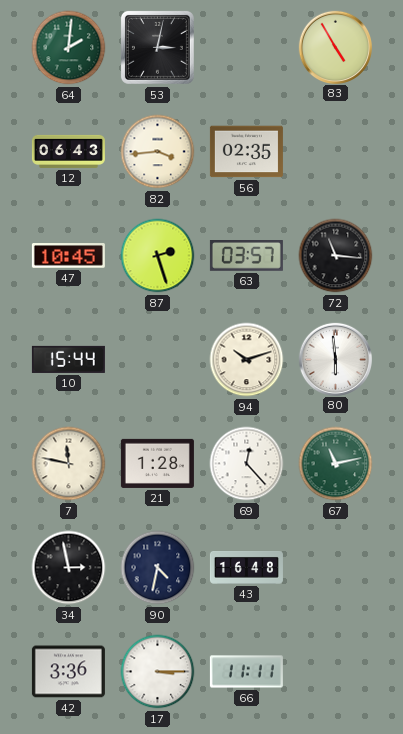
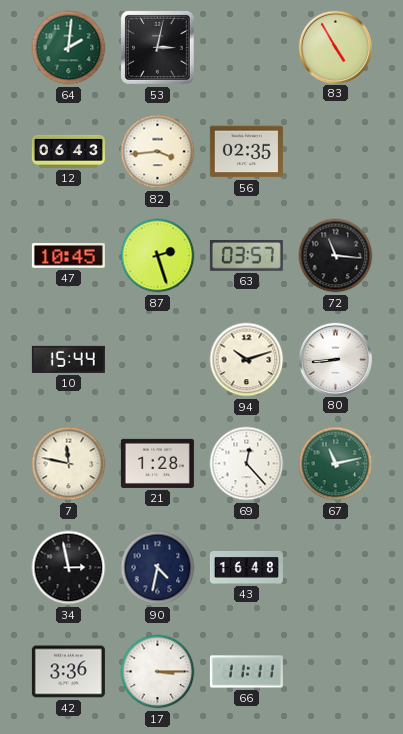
80: 5:59 -> 8:44 (335, 359)
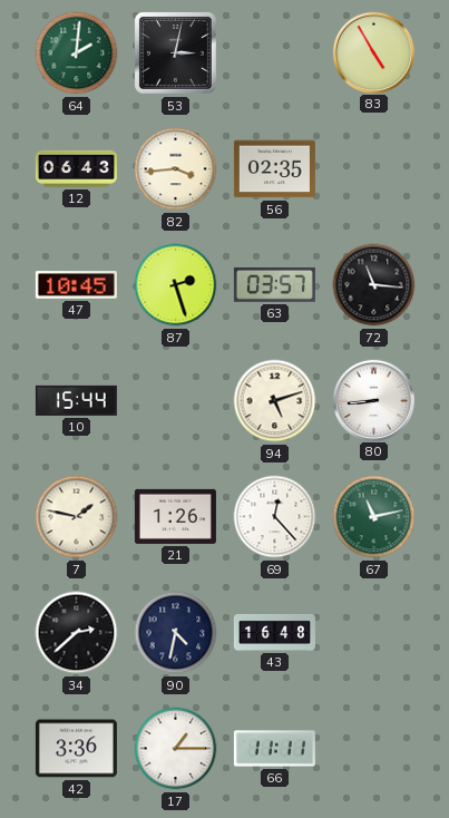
94: 10:12 -> 5:12 (275, 401)
7: 11:47 -> 1:47 (77, 517)
21: 1:28 -> 1:26 (175, 516)
34: 2:58 -> 2:38 (77, 633)
17: 3:15 -> 1:15 (176, 749)
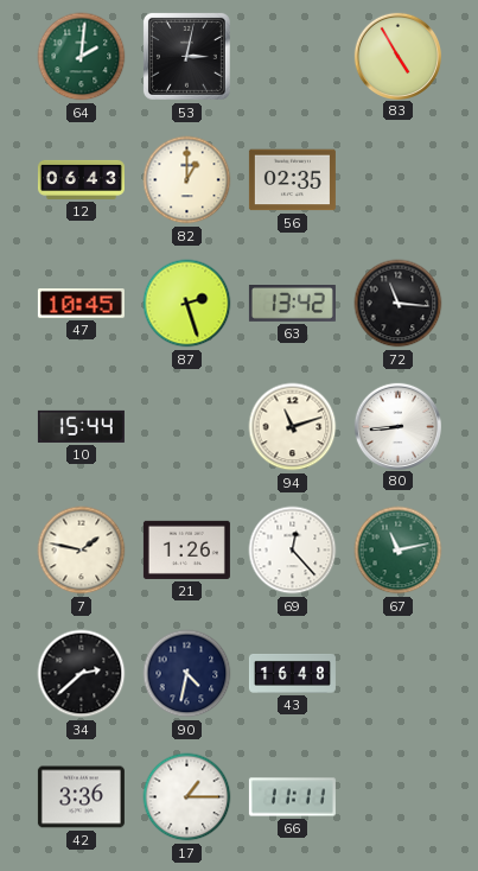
82: 3:44 -> 1:00 (187, 180)
63: 03:57 -> 13:42 (292, 304)
94: 5:12 -> 11:12 (293, 427)
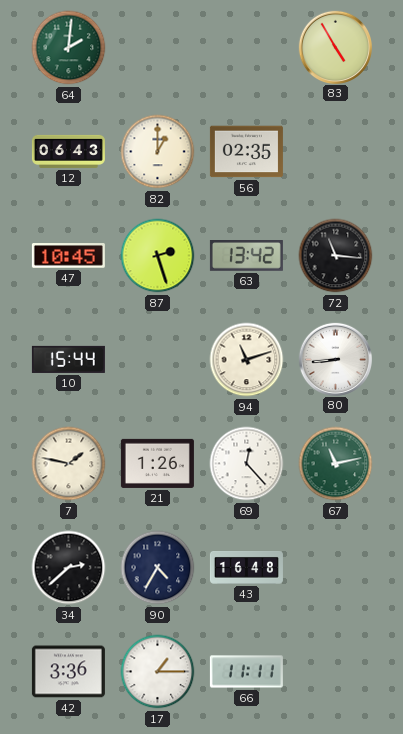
53: 3:02 -> none (186, 56)
90: 4:32 -> 4:35 (158, 568)
